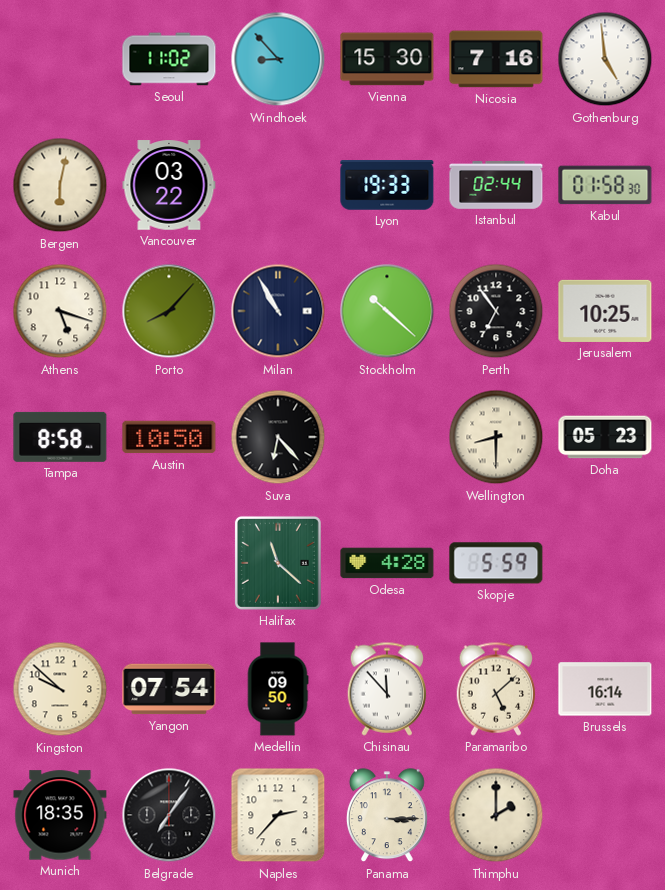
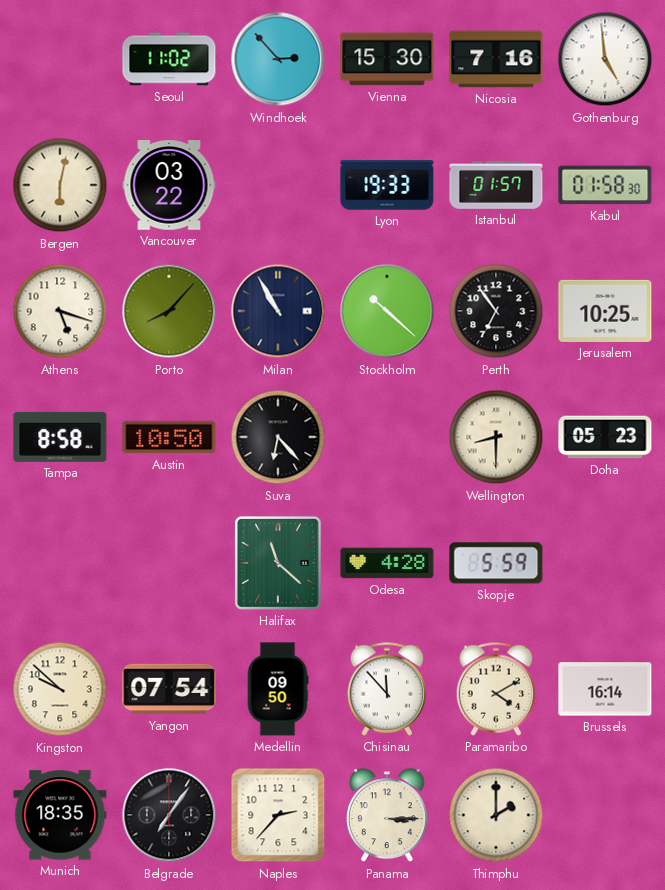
Windhoek: 8:53 -> 2:53 (278, 59)
Istanbul: 02:44 -> 01:57 (496, 185)
Paramaribo: 5:08 -> 4:10 (496, 689)
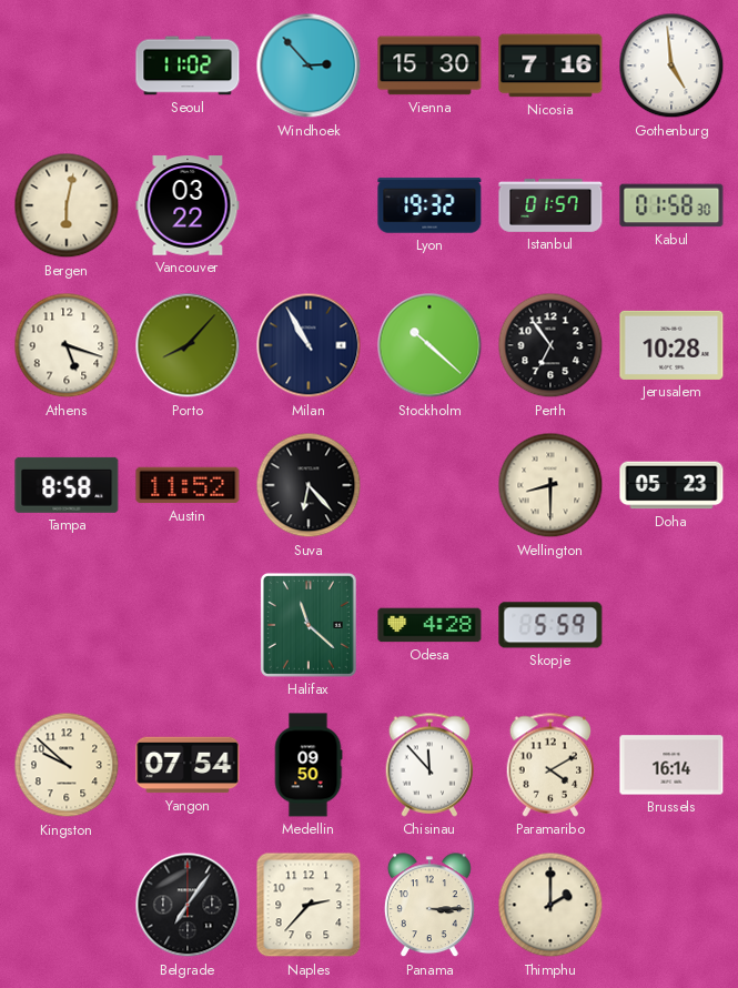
Lyon: 19:33 -> 19:32 (429, 205)
Jerusalem: 10:25 -> 10:28 (671, 345)
Austin: 10:50 -> 11:52 (188, 485)
Munich: 18:35 -> none (60, 815)
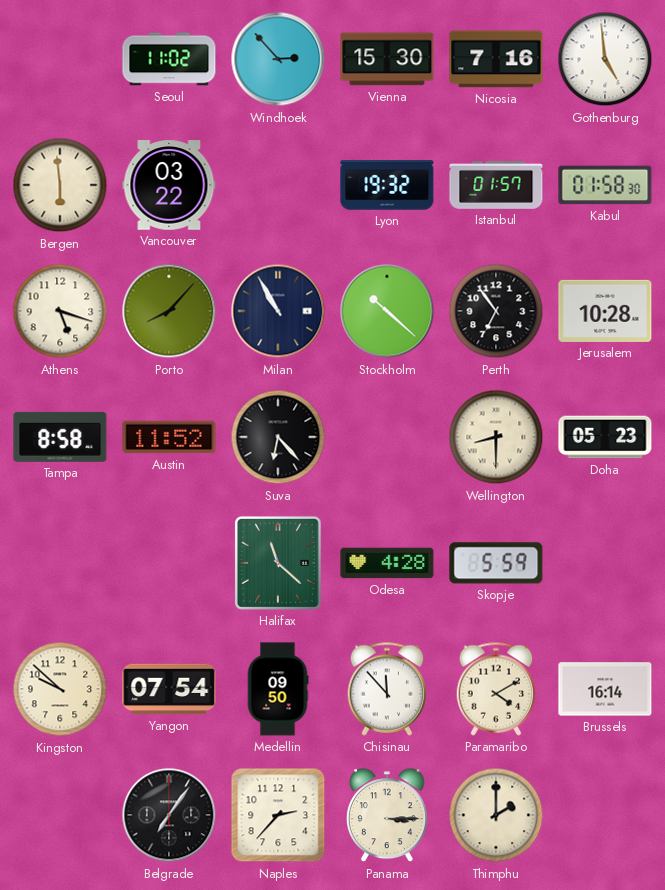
Bergen: 6:02 -> 5:59 (60, 185)
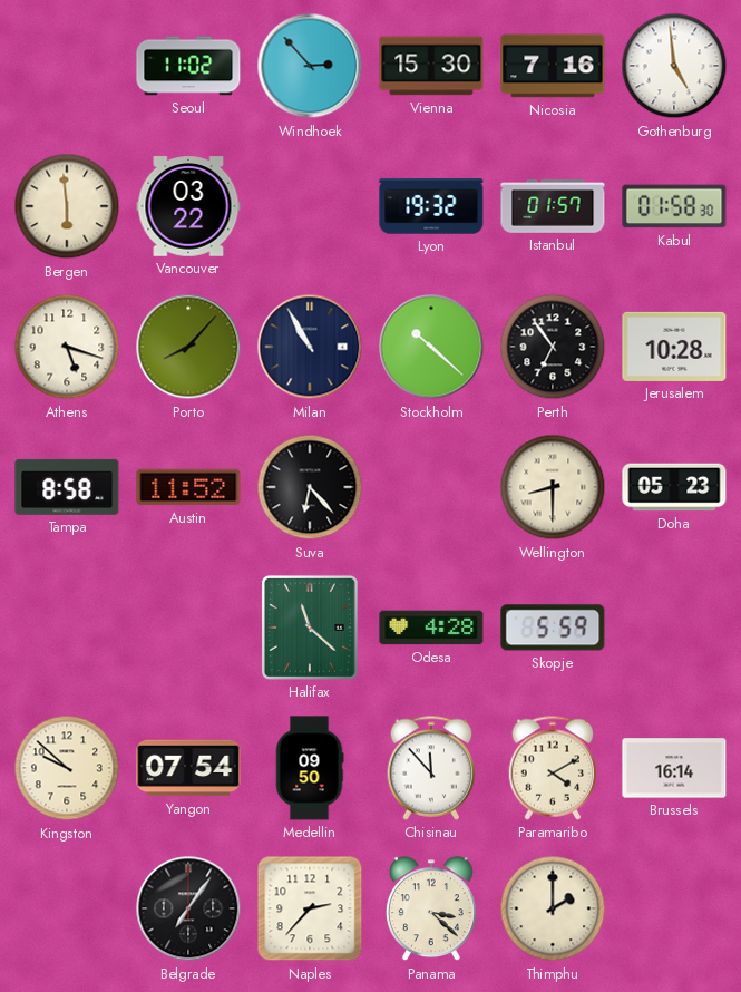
Panama: 3:15 -> 3:22 (431, 910)
